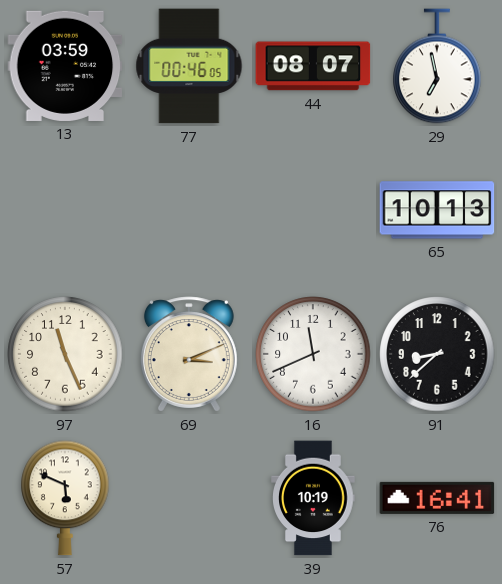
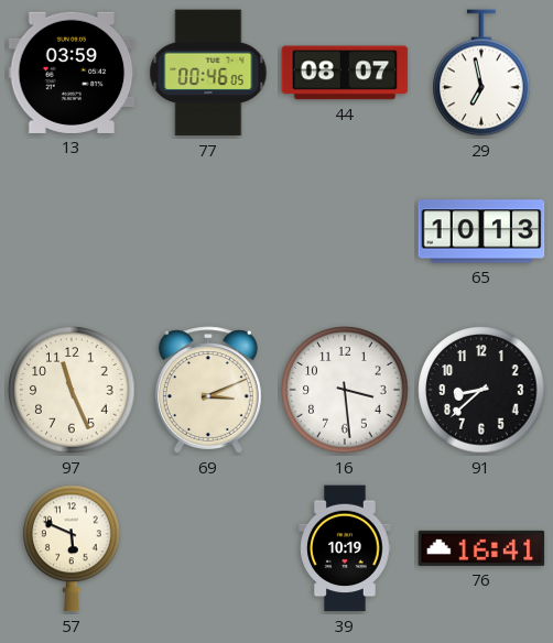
16: 11:41 -> 3:29 (345, 390)
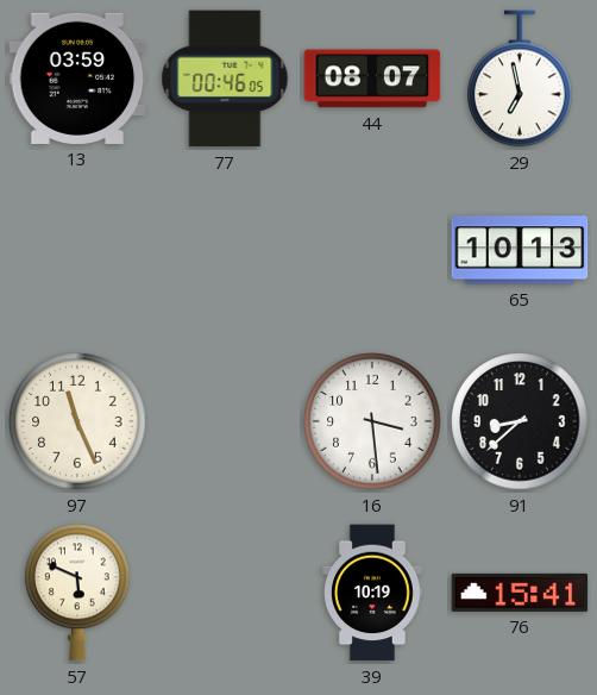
69: 3:11 -> none (208, 390)
76: 16:41 -> 15:41 (520, 593)
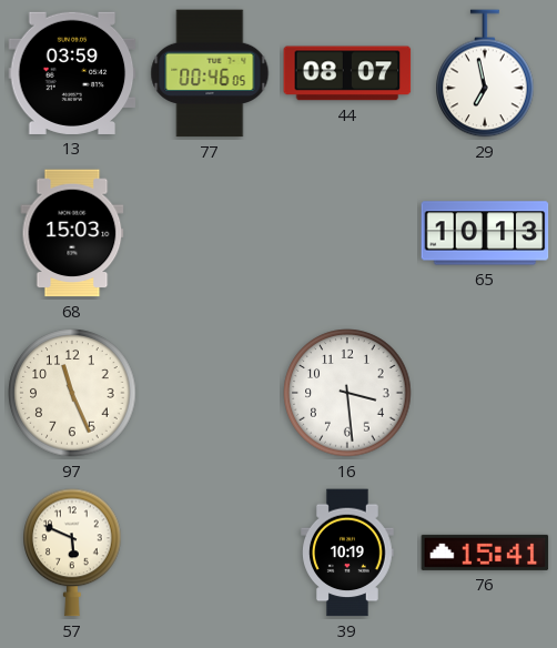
68: none -> 15:03 (72, 233)
91: 8:38 -> none (520, 421)
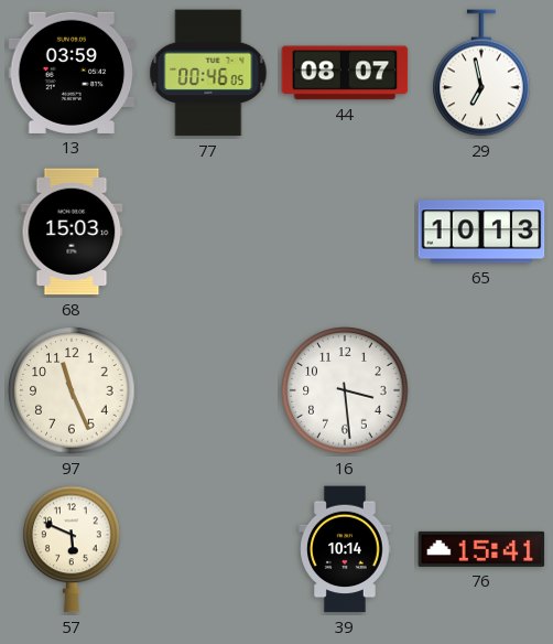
39: 10:19 -> 10:14 (345, 549)
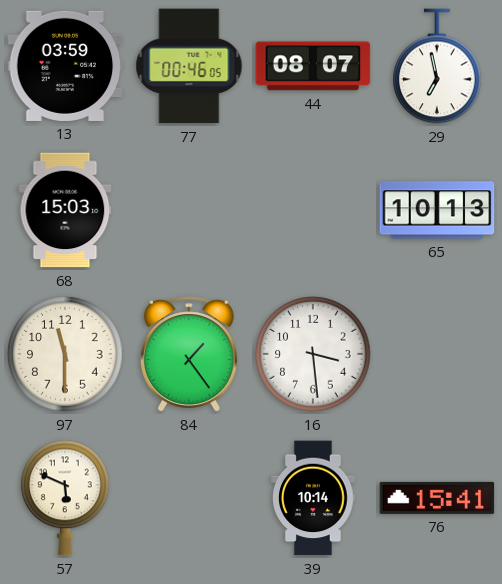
97: 11:26 -> 11:30 (65, 354)
84: none -> 1:24 (189, 354)
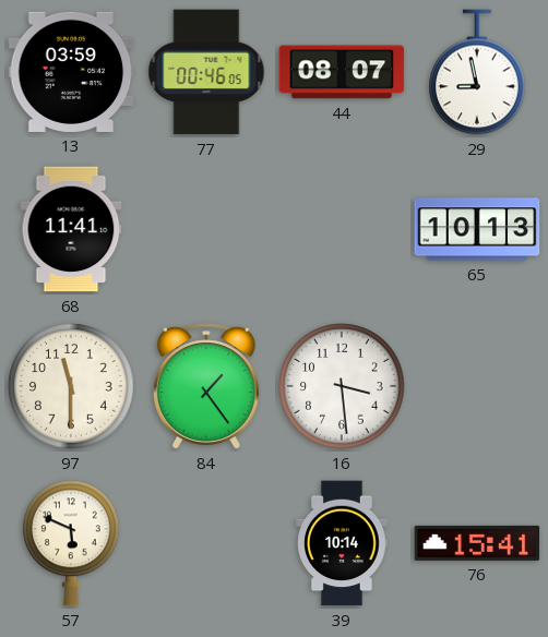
29: 6:58 -> 8:58 (477, 72)
68: 15:03 -> 11:41 (71, 229)
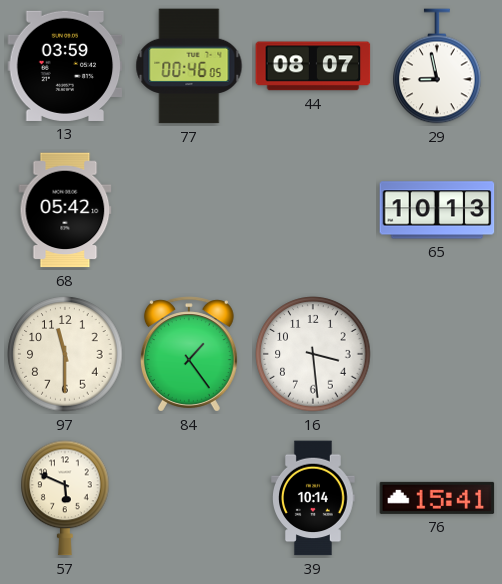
68: 11:41 -> 05:42 (65, 210)
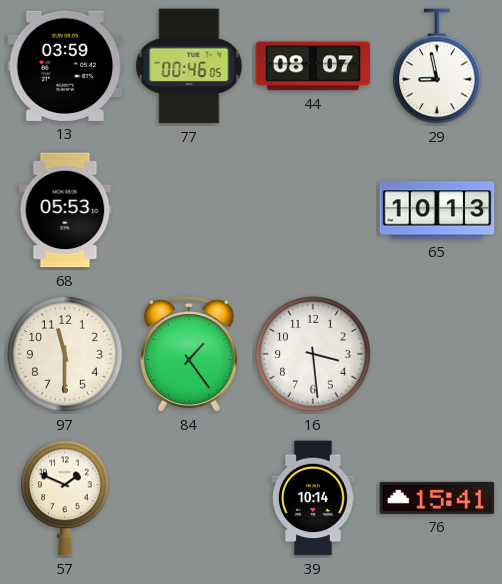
68: 05:42 -> 05:53 (65, 210)
57: 5:49 -> 1:49 (65, 498)
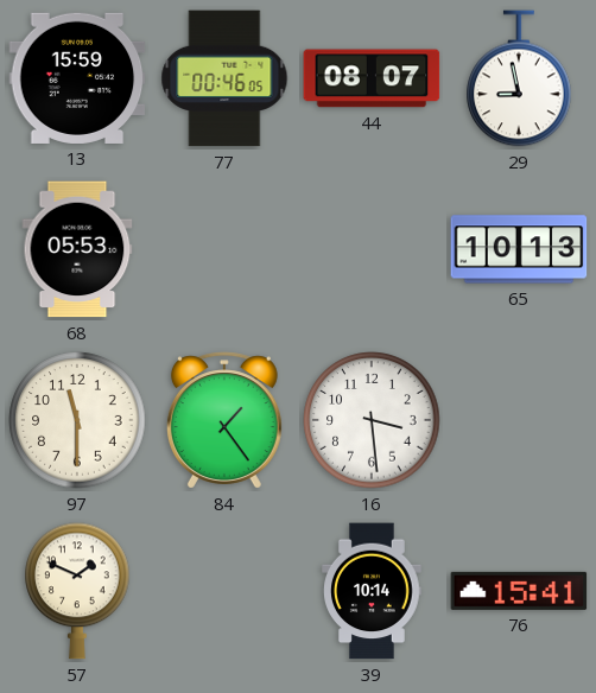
13: 03:59 -> 15:59 (77, 78)
